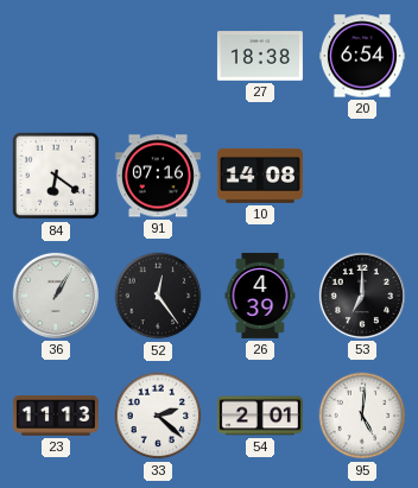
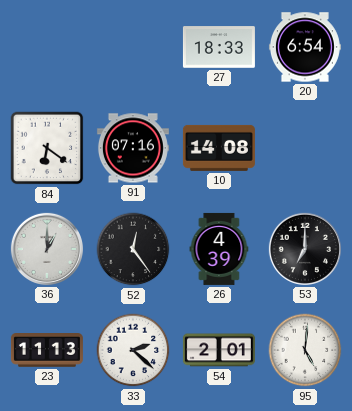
27: 18:38 -> 18:33 (219, 47)
36: 1:05 -> 1:00 (47, 249)
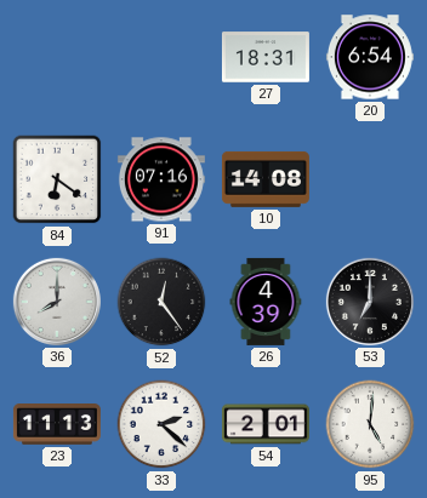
27: 18:33 -> 18:31 (266, 57)
36: 1:00 -> 8:00 (57, 302)
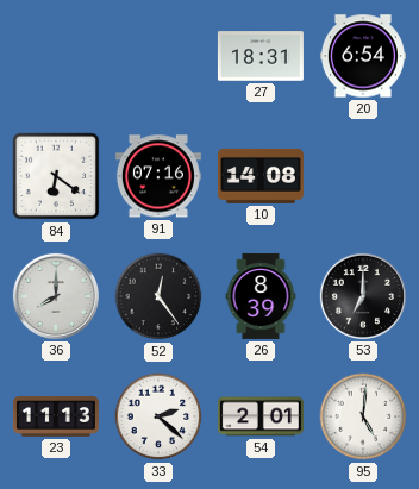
26: 4:39 -> 8:39 (261, 296)
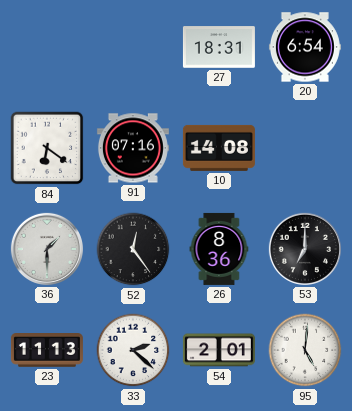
36: 8:00 -> 1:30 (47, 249)
26: 8:39 -> 8:36 (219, 249)
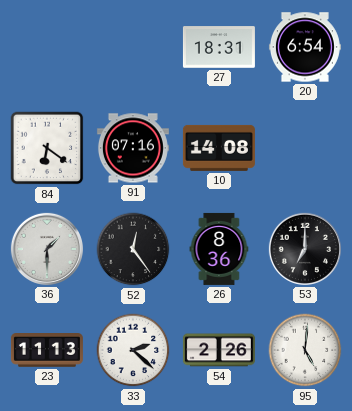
54: 2:01 -> 2:26 (219, 350)
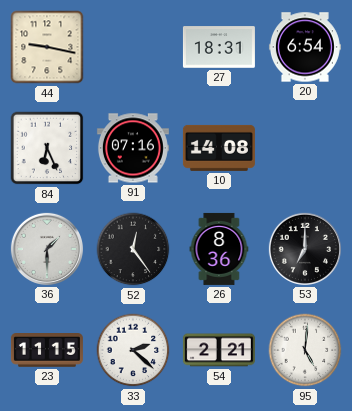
44: none -> 9:17 (47, 47)
84: 6:21 -> 6:26 (47, 148)
23: 11:13 -> 11:15 (47, 350)
54: 2:26 -> 2:21 (219, 350)
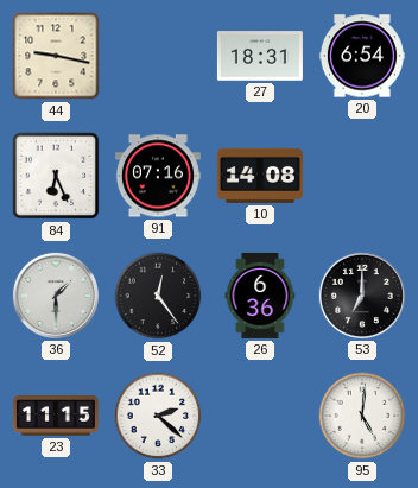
26: 8:36 -> 6:36 (260, 296)
54: 2:21 -> none (219, 350)
